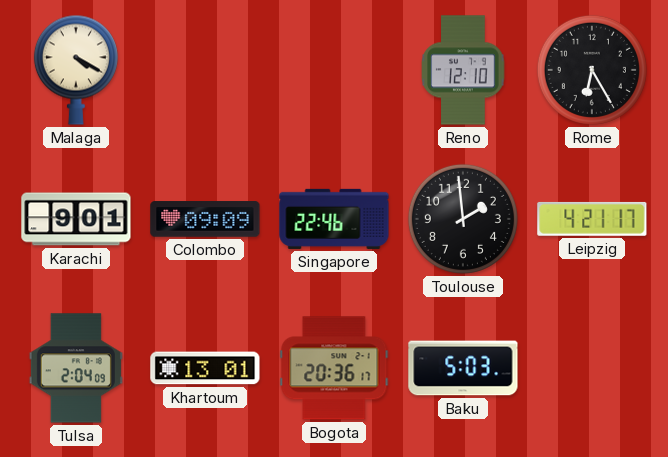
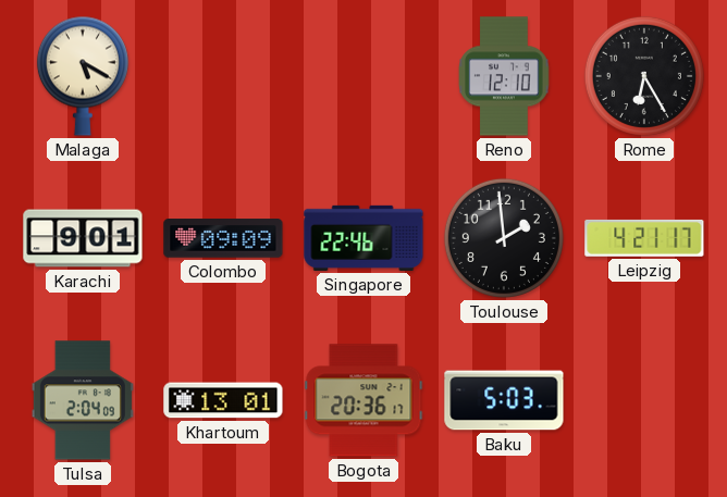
Malaga: 4:20 -> 5:20 (83, 76)
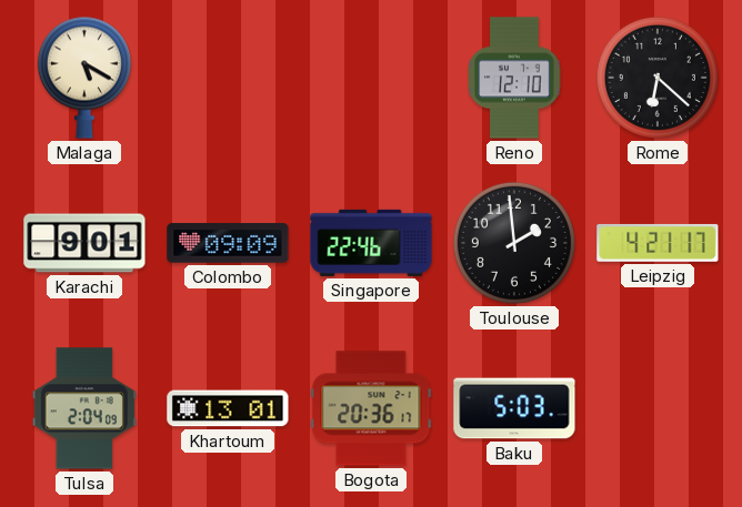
Rome: 6:25 -> 6:22 (658, 78)
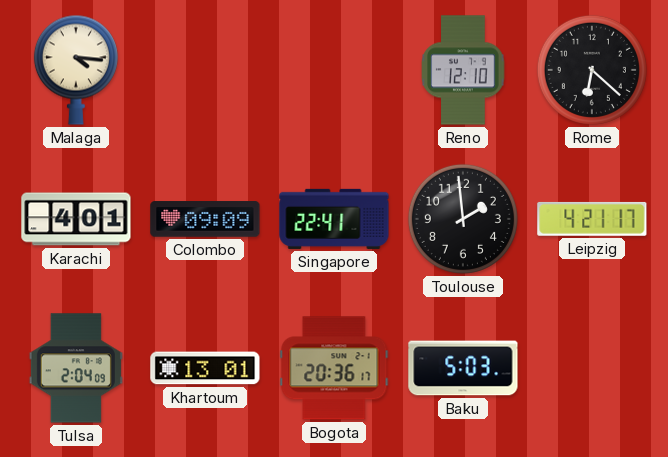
Malaga: 5:20 -> 4:16 (76, 70)
Karachi: 9:01 -> 4:01 (76, 219)
Singapore: 22:46 -> 22:41 (334, 219)
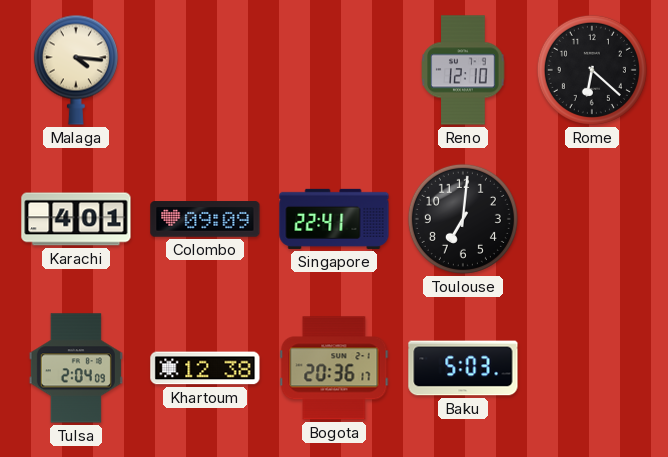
Toulouse: 1:59 -> 7:01 (463, 219)
Leipzig: 4:21 -> none (592, 219)
Khartoum: 13:01 -> 12:38 (205, 368)
